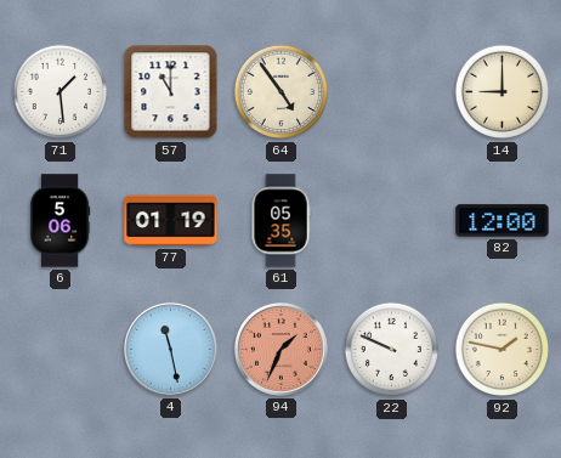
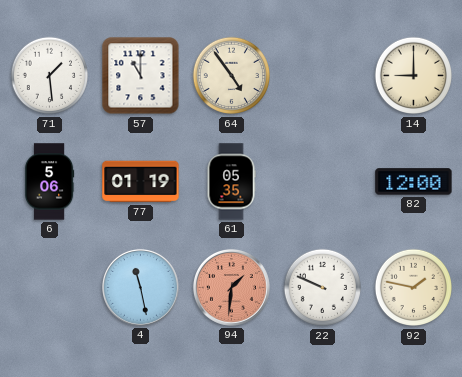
94: 1:34 -> 1:31 (231, 287)
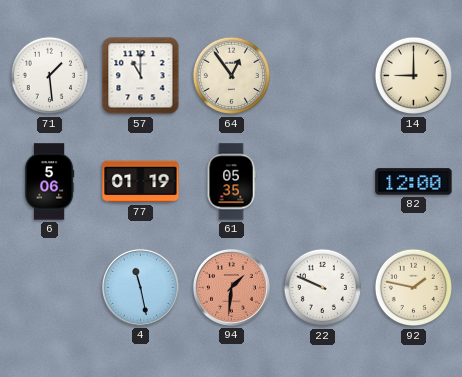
64: 4:54 -> 12:54 (232, 76)
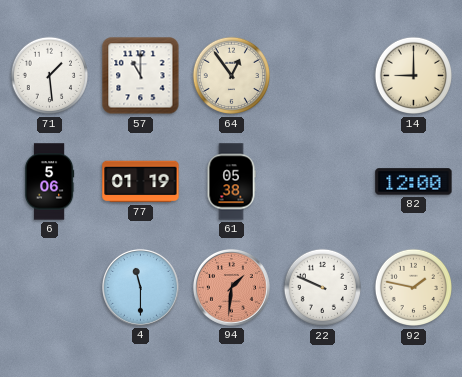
61: 05:35 -> 05:38 (231, 182)
4: 11:28 -> 11:30 (140, 287)
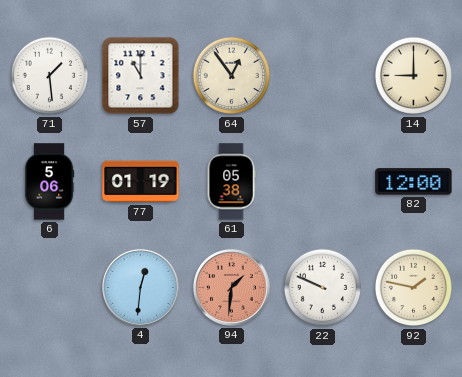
4: 11:30 -> 12:31 (140, 287)
